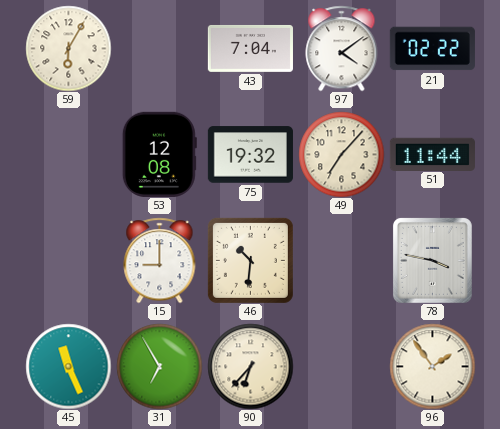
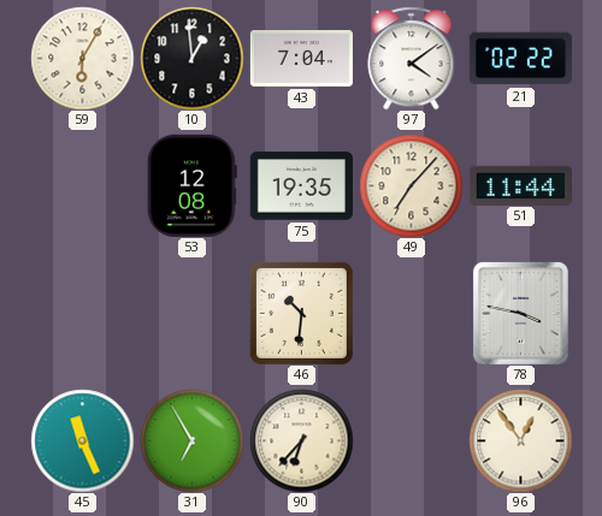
10: none -> 12:59 (191, 58)
75: 19:32 -> 19:35 (301, 186)
15: 9:00 -> none (160, 260)
96: 1:54 -> 12:54 (520, 440)
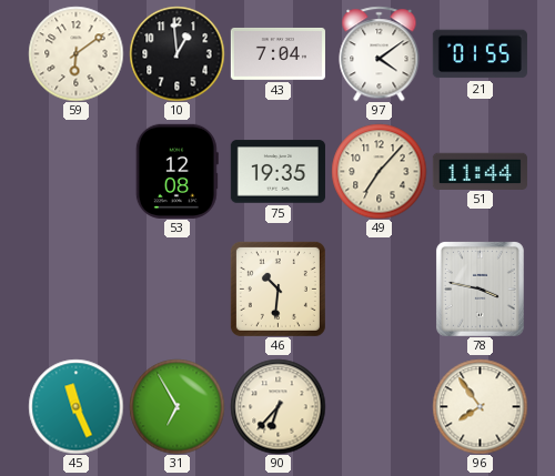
59: 6:05 -> 6:09 (75, 53)
21: 02:22 -> 01:55 (480, 54)
96: 12:54 -> 7:54 (480, 406)
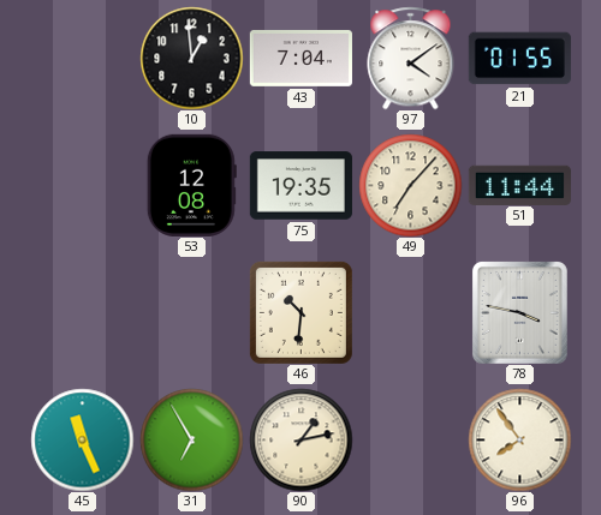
59: 6:09 -> none (75, 53)
90: 6:37 -> 1:13 (300, 439)
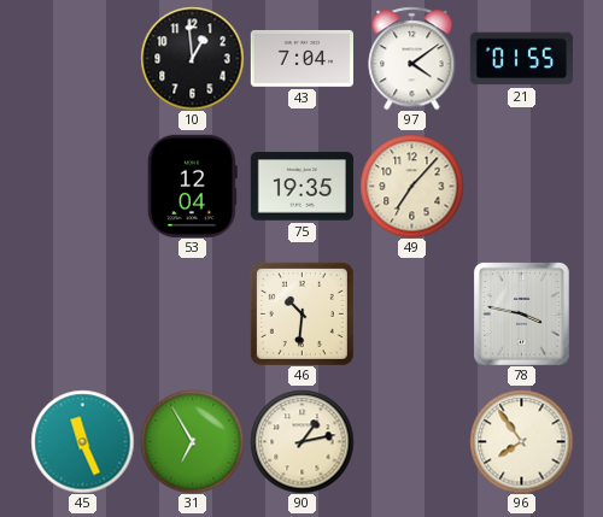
53: 12:08 -> 12:04 (192, 186)
51: 11:44 -> none (519, 185)
